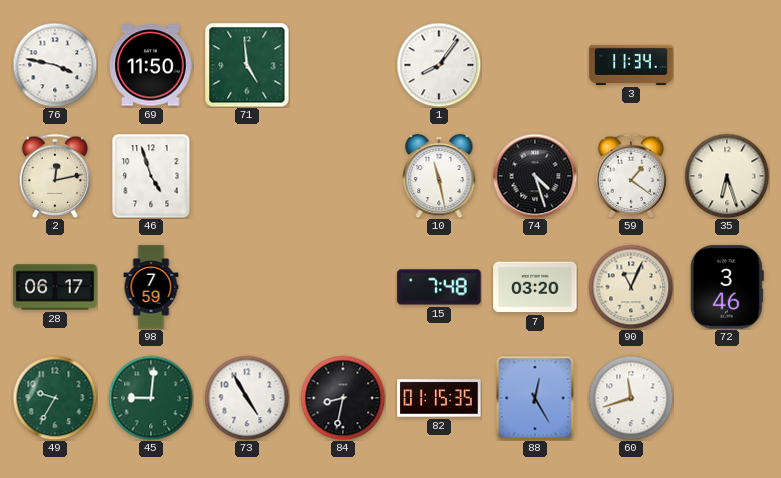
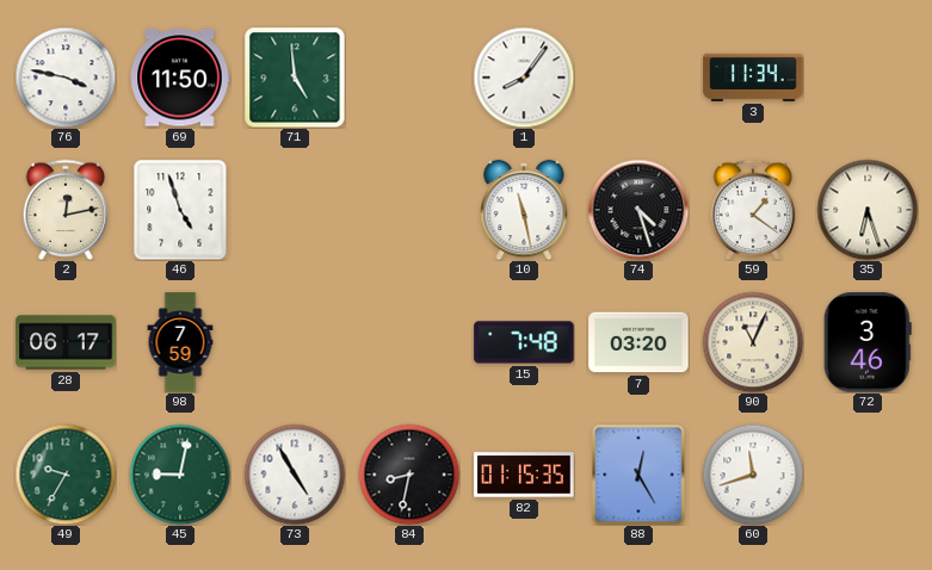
45: 9:01 -> 9:02 (180, 475)
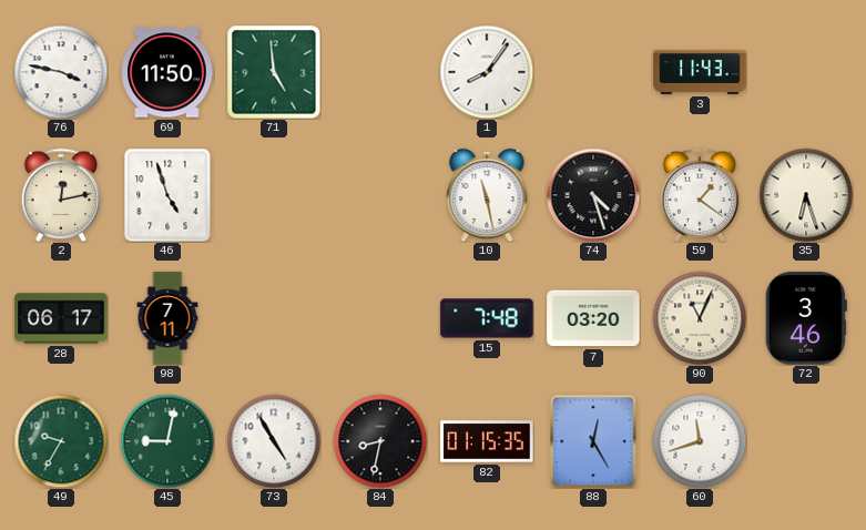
3: 11:34 -> 11:43 (700, 72)
98: 7:59 -> 7:11 (167, 318)
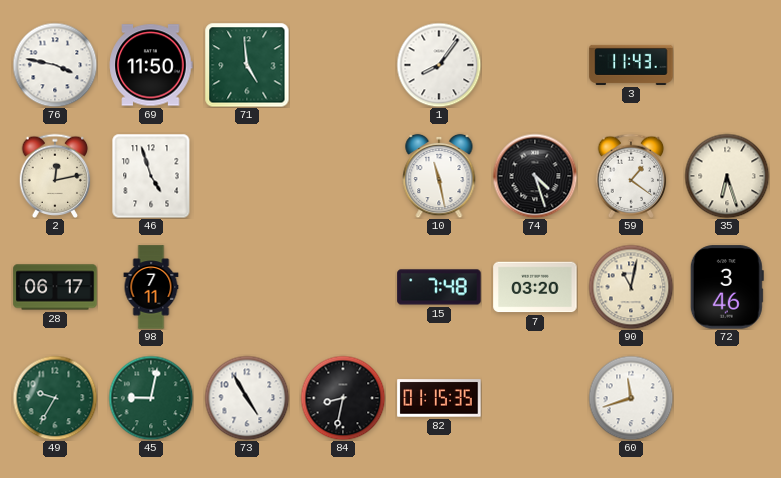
90: 11:04 -> 11:02 (631, 287)
88: 12:25 -> none (593, 441)
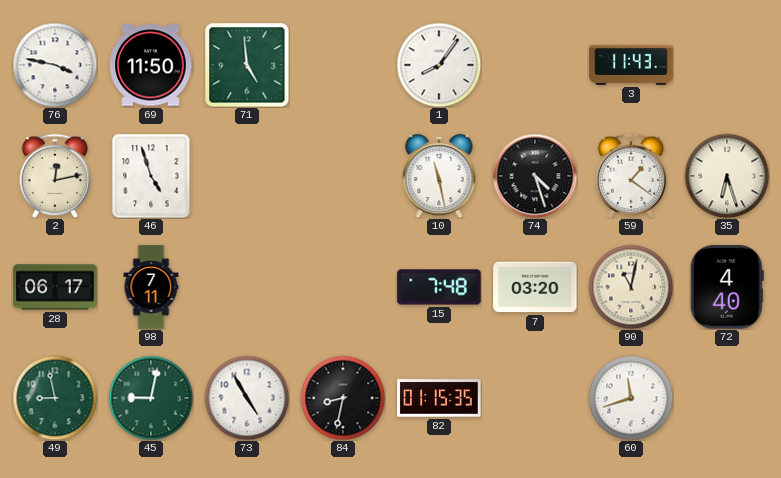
72: 3:46 -> 4:40 (727, 287)
49: 9:35 -> 8:58 (55, 398)
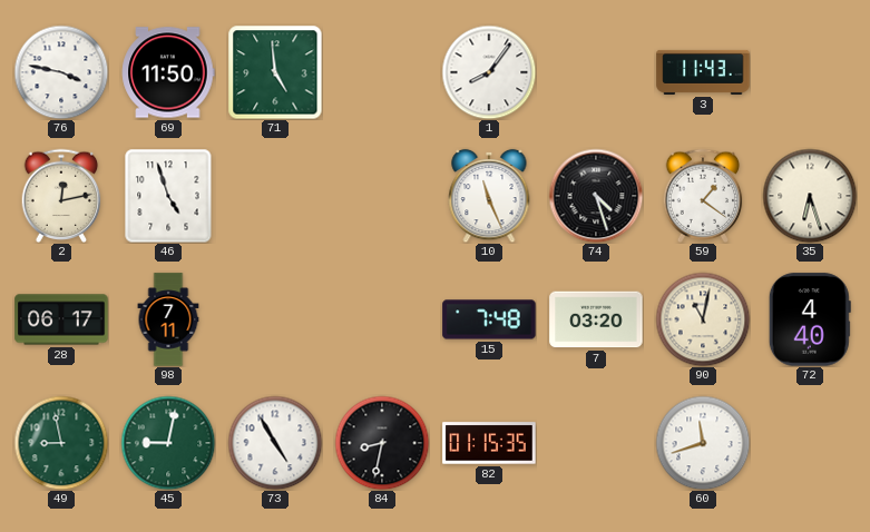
10: 11:28 -> 11:26 (489, 196)
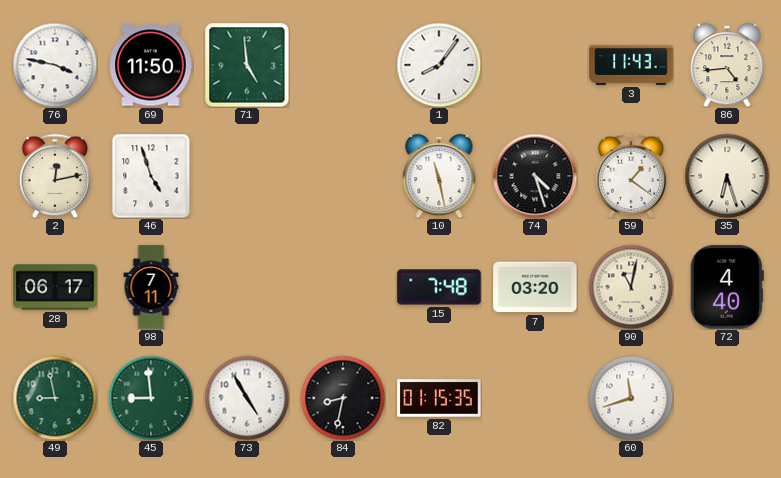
86: none -> 4:44 (727, 65)
10: 11:26 -> 11:28 (439, 176)
45: 9:02 -> 8:59 (151, 398)
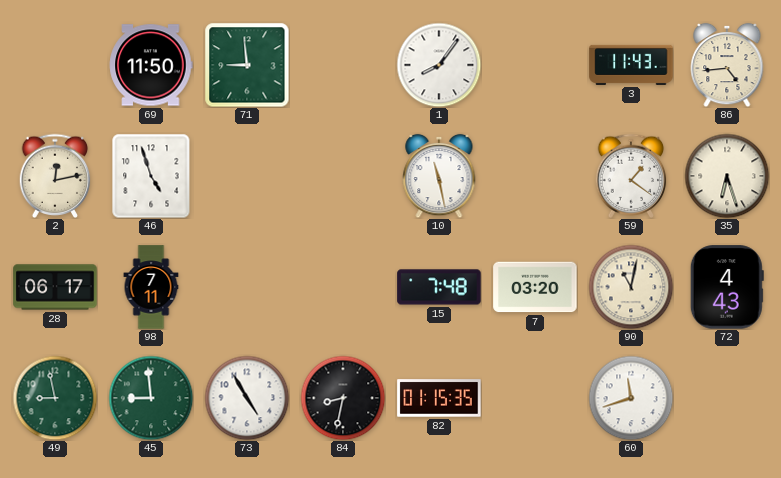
76: 3:47 -> none (55, 65)
71: 4:59 -> 8:59 (247, 65)
74: 4:27 -> none (535, 176)
72: 4:40 -> 4:43 (727, 287)
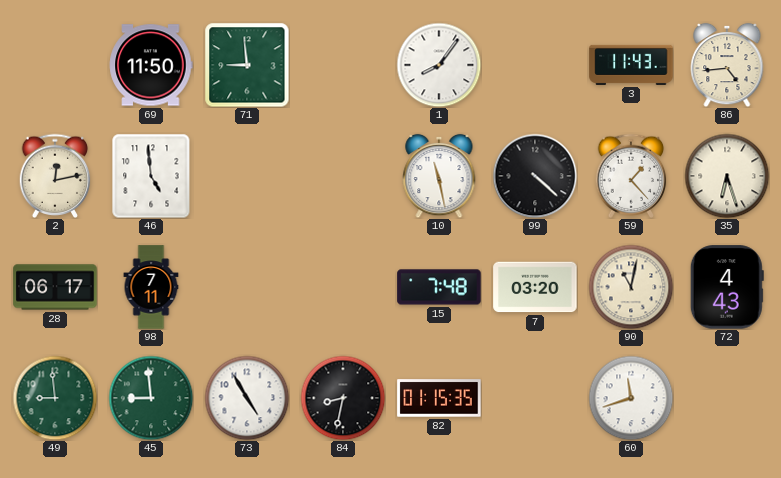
46: 4:57 -> 4:59 (151, 176)
99: none -> 4:22 (535, 176)
59: 1:21 -> 1:23 (631, 175)
49: 8:58 -> 8:59 (55, 398)
